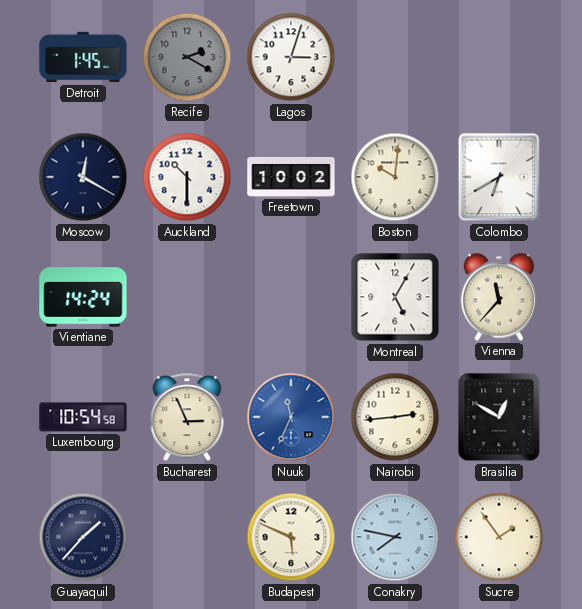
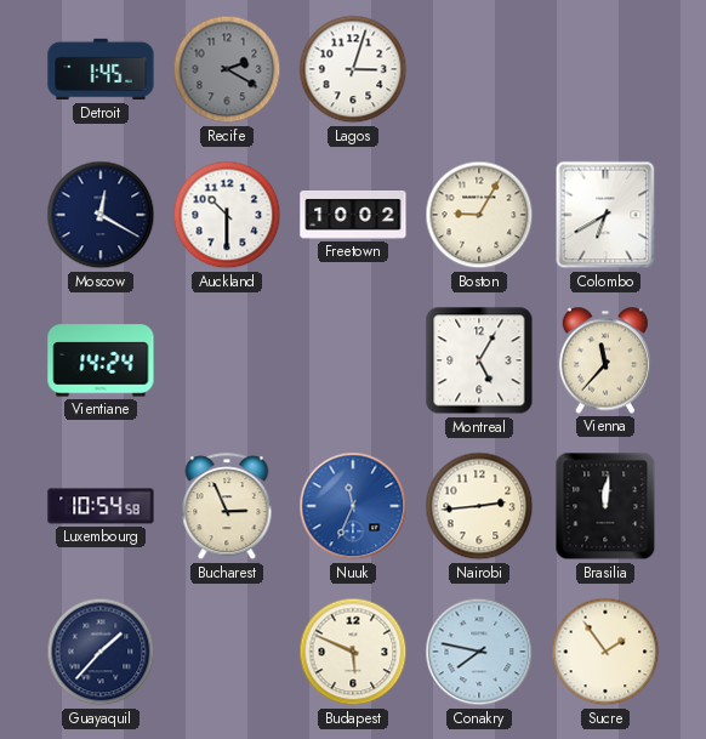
Boston: 10:01 -> 9:05 (479, 215)
Brasilia: 12:50 -> 12:01 (605, 506)
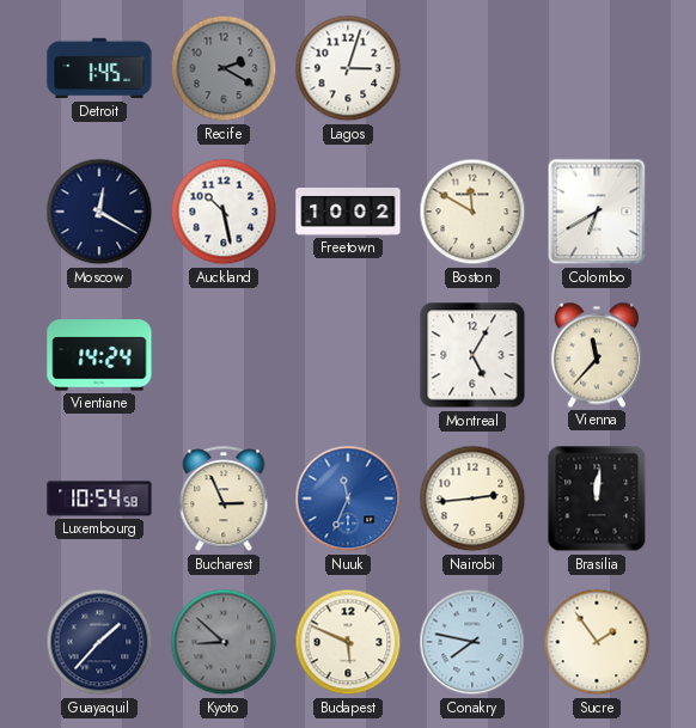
Auckland: 10:30 -> 10:28 (224, 212)
Boston: 9:05 -> 11:50 (472, 212)
Kyoto: none -> 8:52 (224, 642)
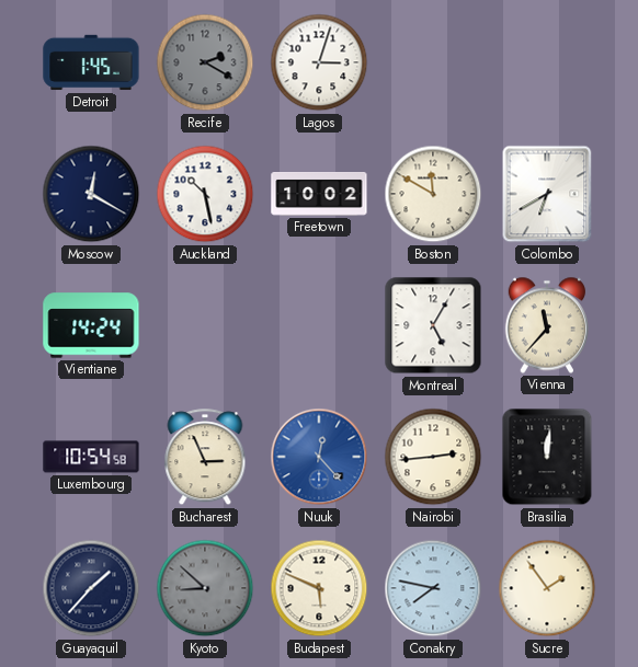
Nuuk: 11:34 -> 12:23 (319, 457)
